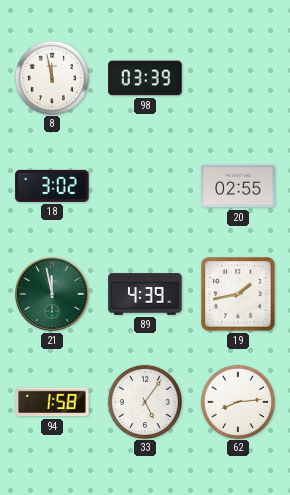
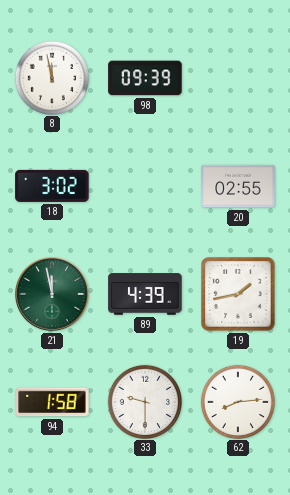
98: 03:39 -> 09:39 (145, 78)
33: 5:06 -> 9:30 (144, 401)
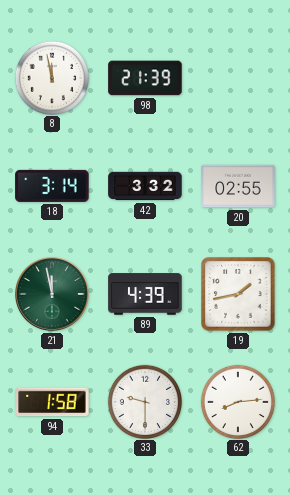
98: 09:39 -> 21:39 (145, 78)
18: 3:02 -> 3:14 (52, 186)
42: none -> 3:32 (145, 186)
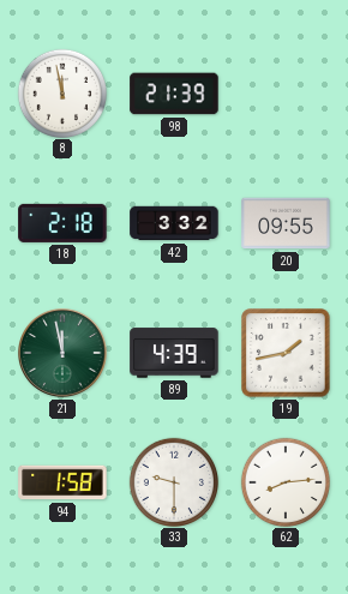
18: 3:14 -> 2:18 (62, 223)
20: 02:55 -> 09:55 (286, 223)
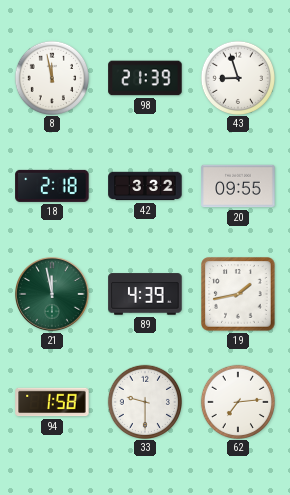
43: none -> 8:57 (237, 77)
62: 8:14 -> 7:14 (237, 401)
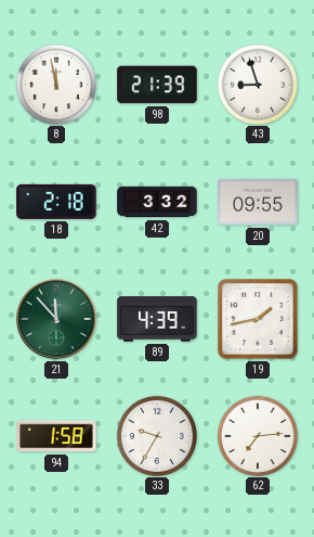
21: 11:58 -> 11:53 (57, 320)
33: 9:30 -> 9:35 (156, 435)
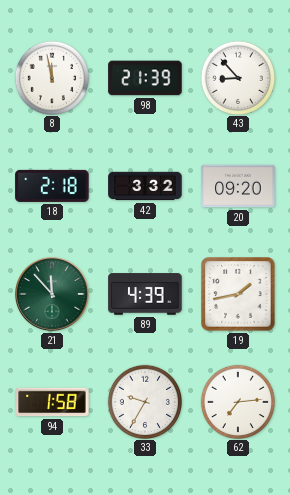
43: 8:57 -> 8:53 (237, 77)
20: 09:55 -> 09:20 (238, 186)
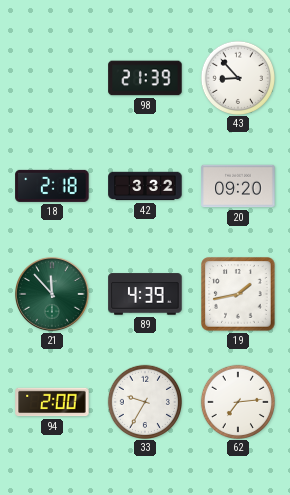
8: 11:58 -> none (51, 77)
94: 1:58 -> 2:00 (52, 402)
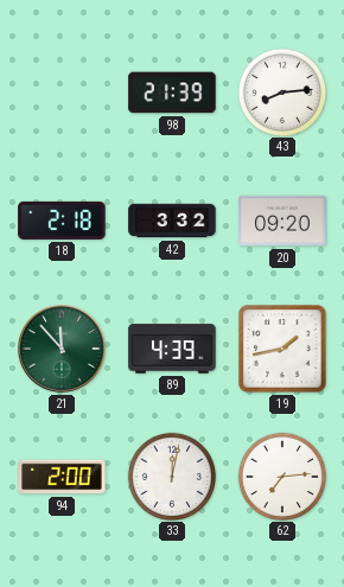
43: 8:53 -> 8:14 (281, 91)
33: 9:35 -> 12:02 (171, 476)
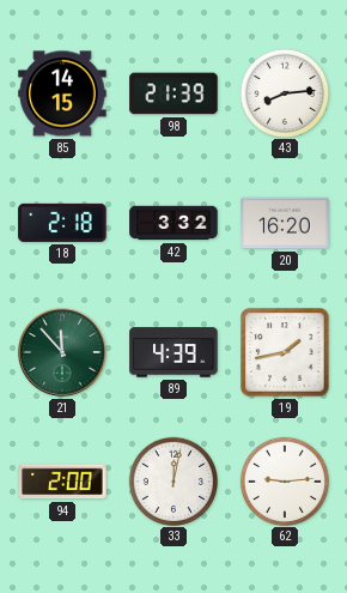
85: none -> 14:15 (62, 93)
20: 09:20 -> 16:20 (285, 223)
62: 7:14 -> 9:14 (284, 480)
